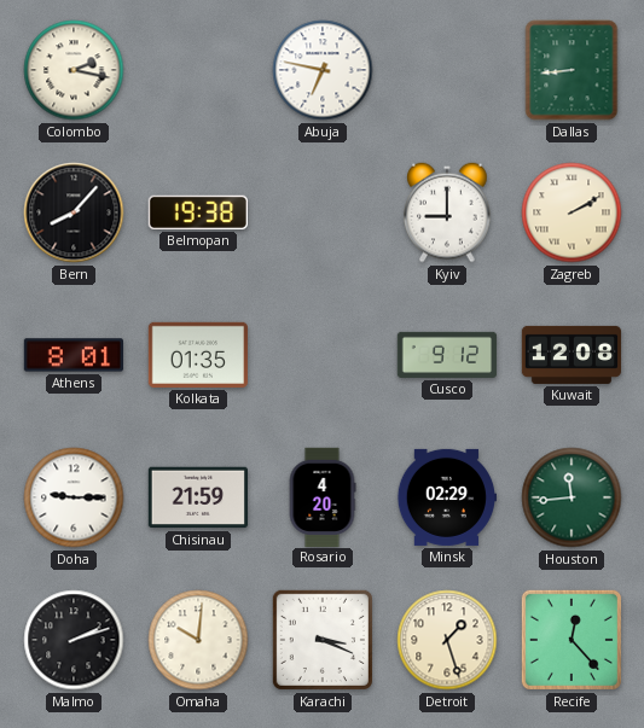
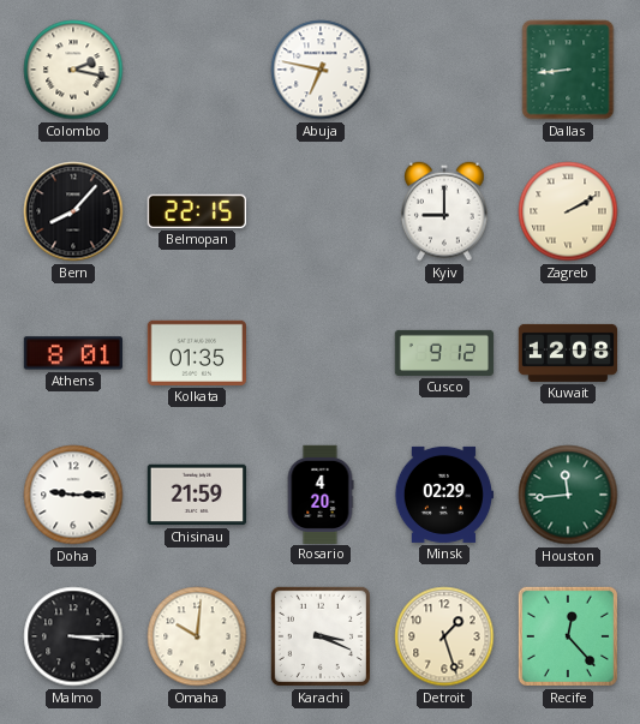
Belmopan: 19:38 -> 22:15 (197, 211)
Malmo: 2:12 -> 3:15 (73, 636)
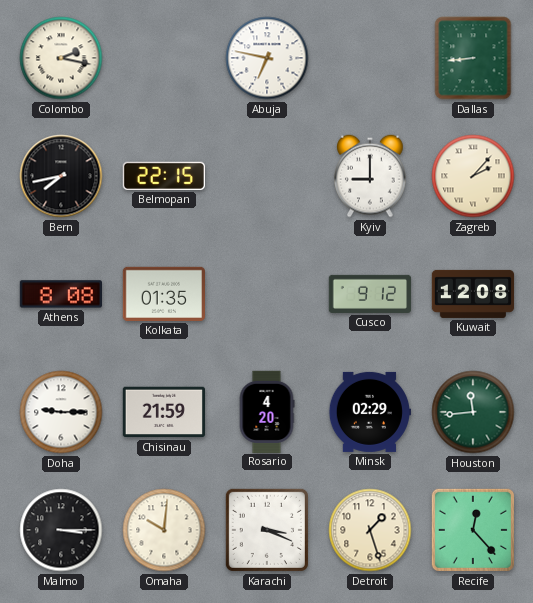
Bern: 8:07 -> 7:43 (61, 176)
Zagreb: 2:10 -> 2:07 (473, 176)
Athens: 8:01 -> 8:08 (60, 294)
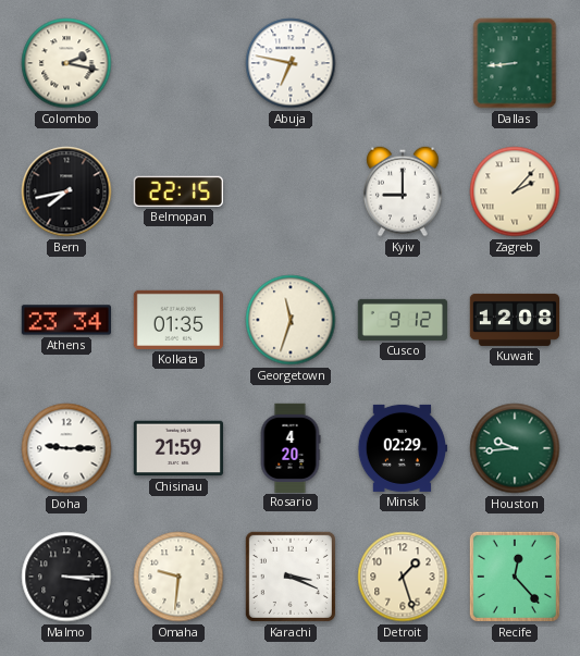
Athens: 8:08 -> 23:34 (65, 320)
Georgetown: none -> 11:33 (291, 320)
Houston: 11:44 -> 9:44 (515, 448)
Omaha: 10:01 -> 9:31 (178, 577)
